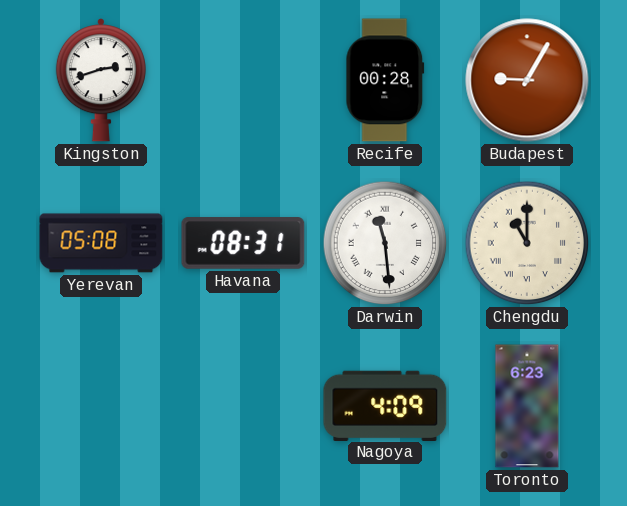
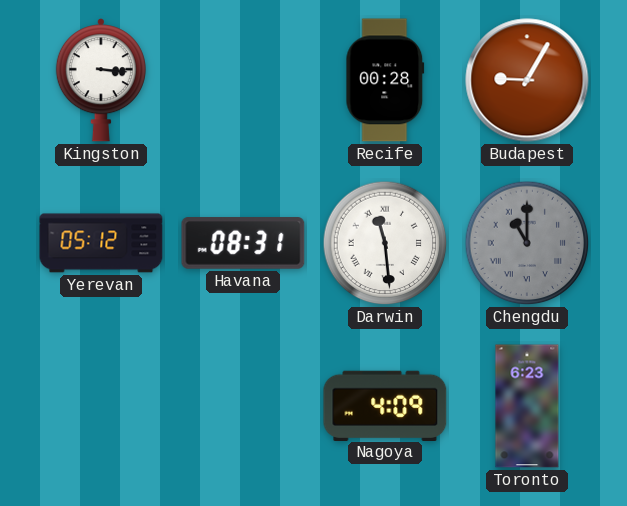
Kingston: 2:42 -> 3:16 (101, 80)
Yerevan: 05:08 -> 05:12 (101, 243)
Chengdu dial: cream -> grey (527, 243)
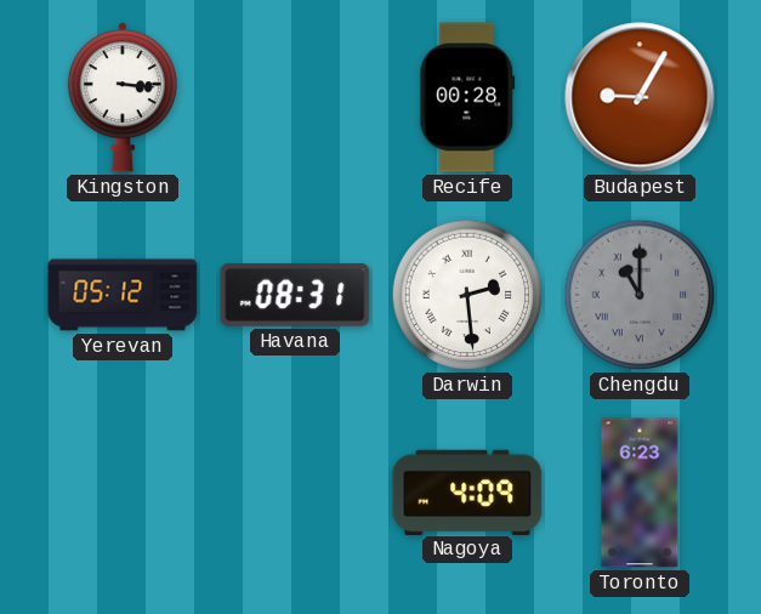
Darwin: 11:29 -> 2:29 (467, 295)
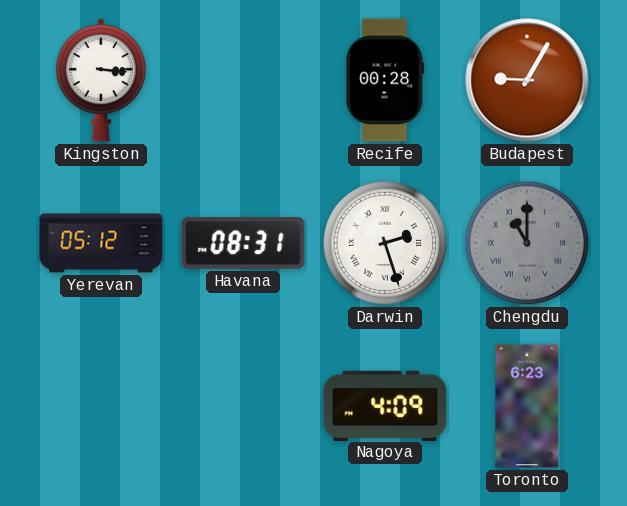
Darwin: 2:29 -> 2:27 (385, 243)
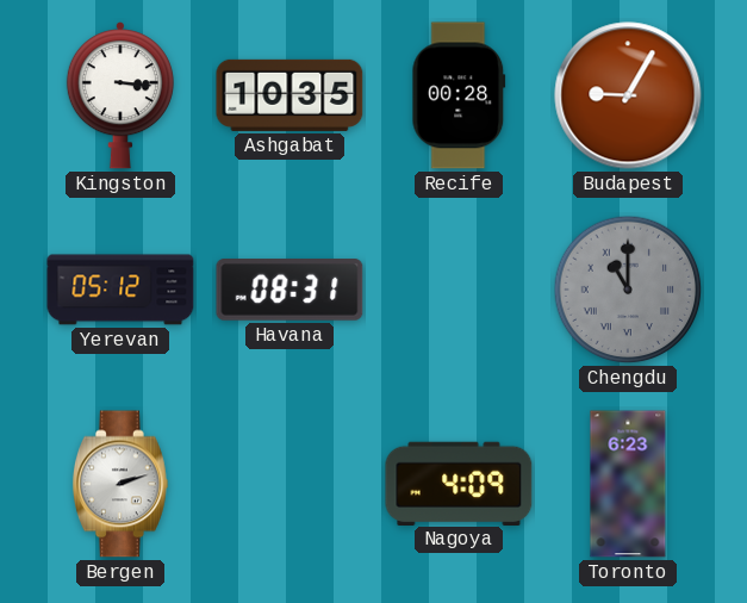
Ashgabat: none -> 10:35 (290, 95)
Darwin: 2:27 -> none (385, 243)
Bergen: none -> 2:12 (120, 484)
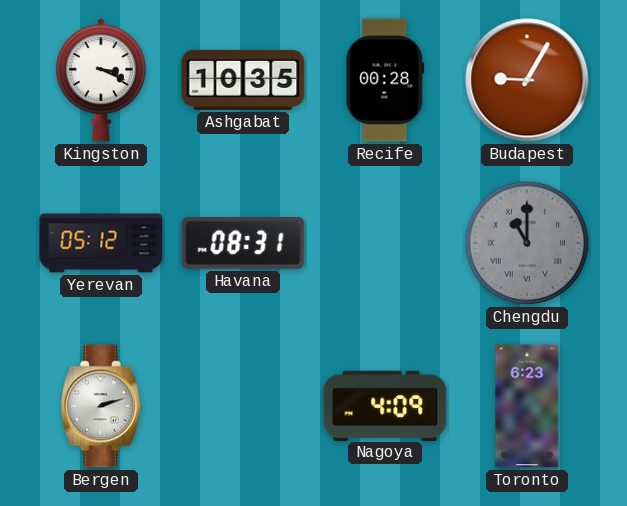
Kingston: 3:16 -> 3:19 (101, 80)
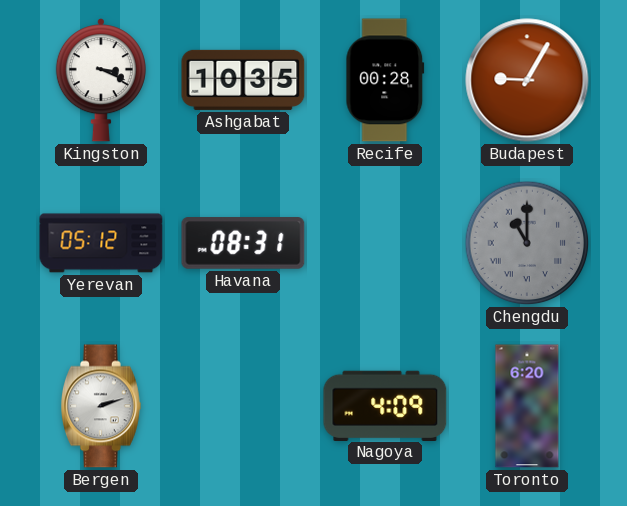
Toronto: 6:23 -> 6:20 (527, 406)
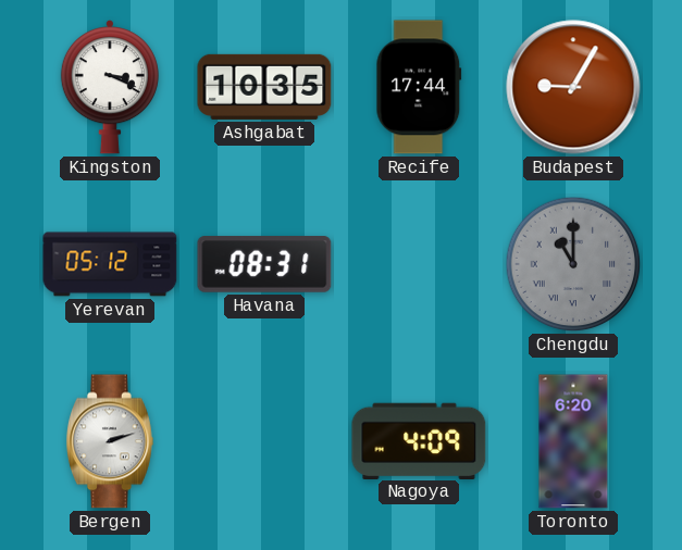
Recife: 00:28 -> 17:44 (419, 87)
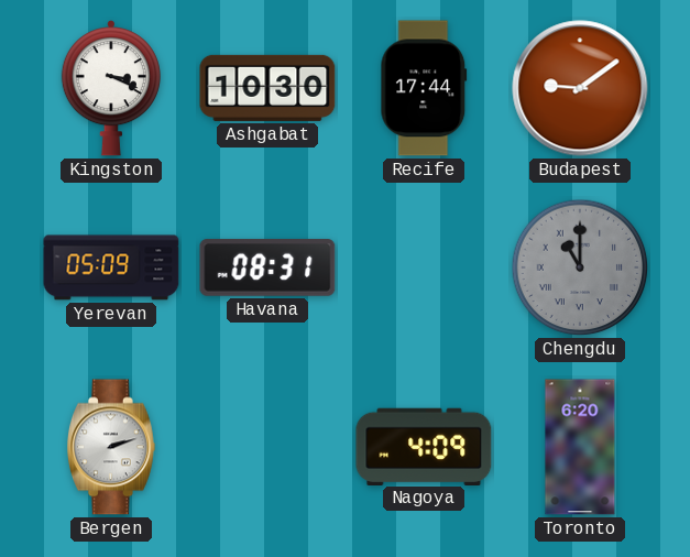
Ashgabat: 10:35 -> 10:30 (267, 88)
Budapest: 9:05 -> 9:09 (580, 88)
Yerevan: 05:12 -> 05:09 (111, 267)
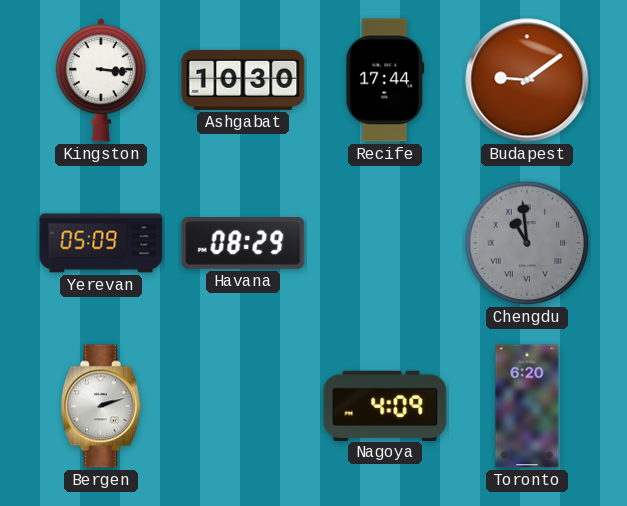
Kingston: 3:19 -> 3:16 (101, 80)
Havana: 08:31 -> 08:29 (243, 243)
Chengdu: 11:00 -> 10:59 (527, 243)
